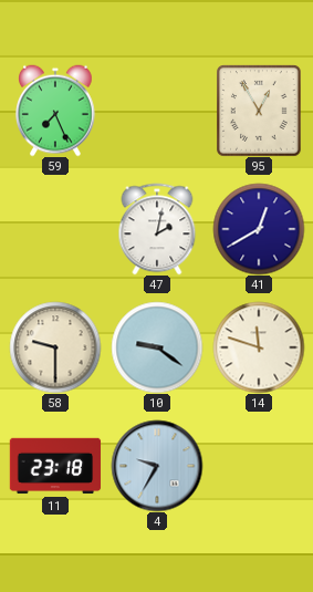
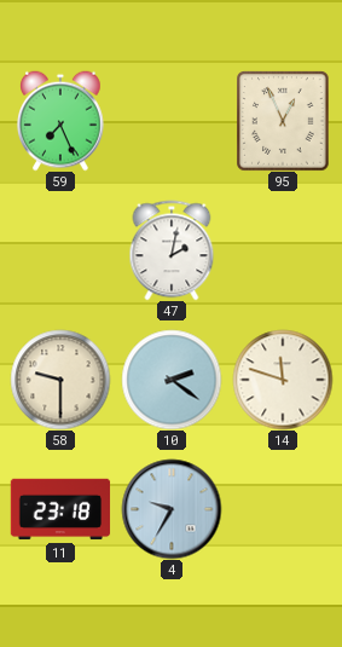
95: 12:55 -> 12:56 (283, 121)
41: 12:40 -> none (259, 229)
10: 9:21 -> 2:21 (172, 380)
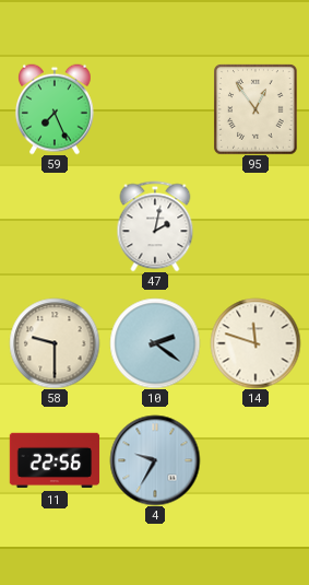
95: 12:56 -> 12:54 (255, 109)
11: 23:18 -> 22:56 (55, 460)
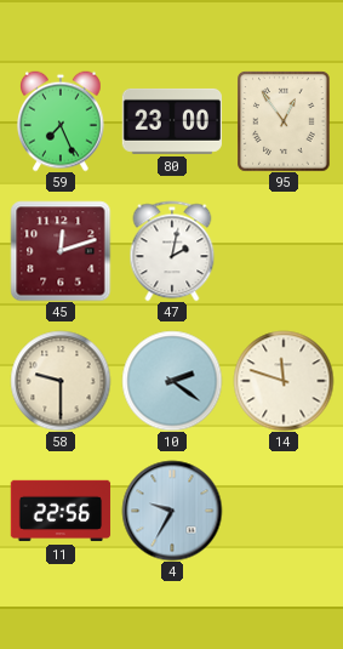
80: none -> 23:00 (171, 121)
45: none -> 12:12 (61, 251)
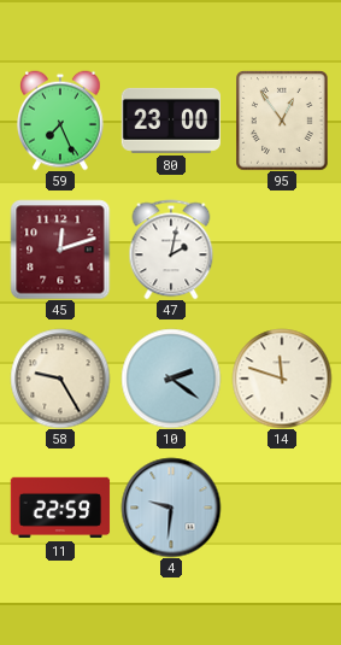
58: 9:30 -> 9:25 (60, 379)
11: 22:56 -> 22:59 (60, 508)
4: 9:35 -> 9:31 (171, 508)
